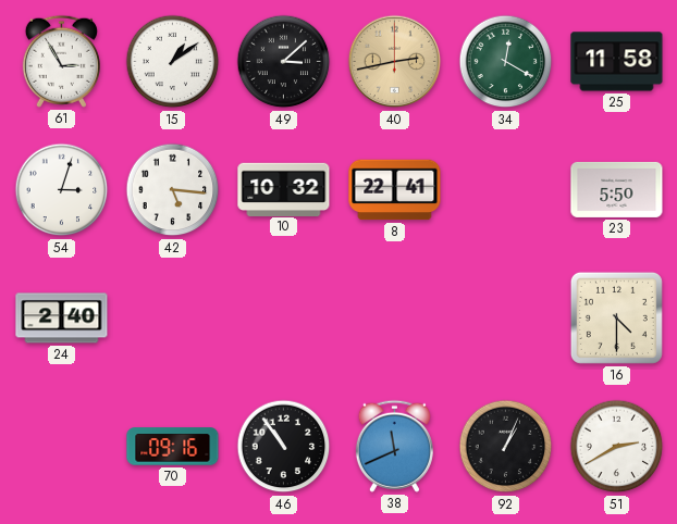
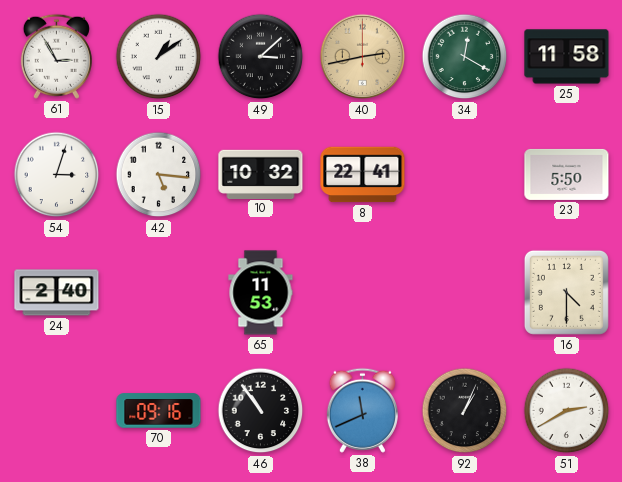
65: none -> 11:53 (261, 293)
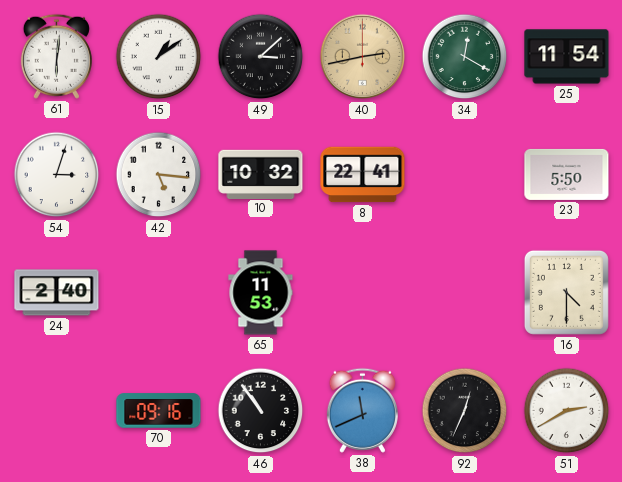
61: 2:55 -> 6:01 (56, 56)
25: 11:58 -> 11:54 (567, 57)
92: 1:04 -> 12:34 (465, 411)
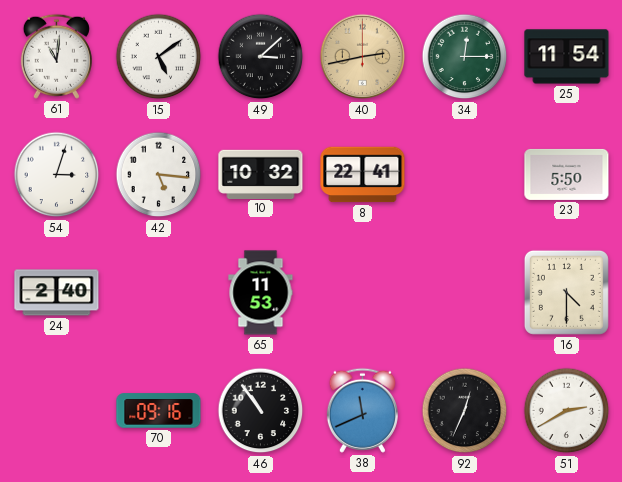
61: 6:01 -> 11:01 (56, 56)
15: 1:09 -> 5:09 (159, 57)
34: 12:20 -> 12:15 (465, 57)
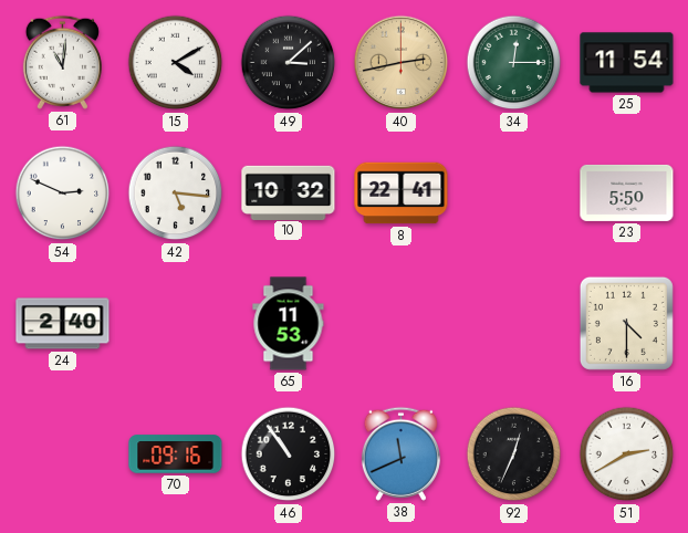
15: 5:09 -> 4:10 (176, 63)
54: 3:03 -> 2:49 (63, 194)
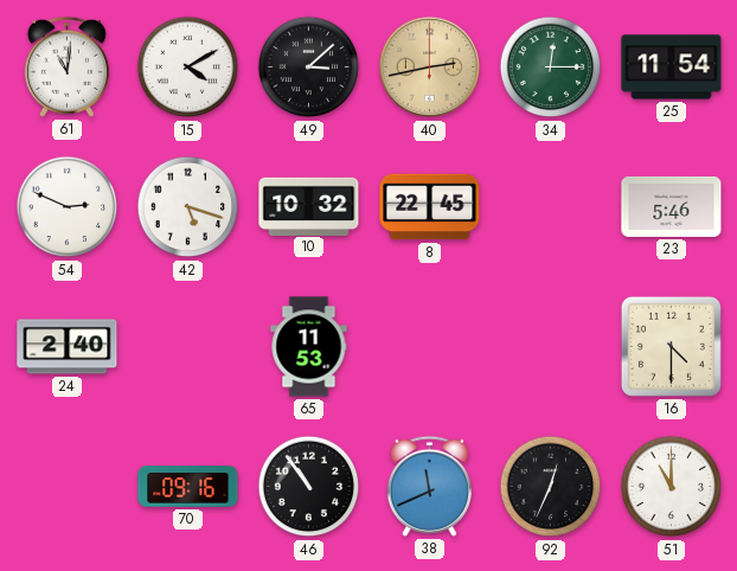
42: 5:16 -> 5:18 (188, 207)
8: 22:41 -> 22:45 (430, 207)
23: 5:50 -> 5:46 (672, 206)
51: 2:40 -> 11:00 (672, 487)
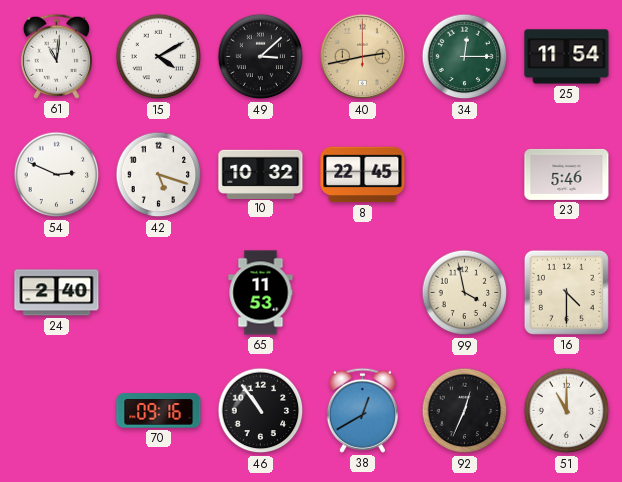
99: none -> 3:58 (465, 293)
38: 11:41 -> 12:40 (362, 410)
